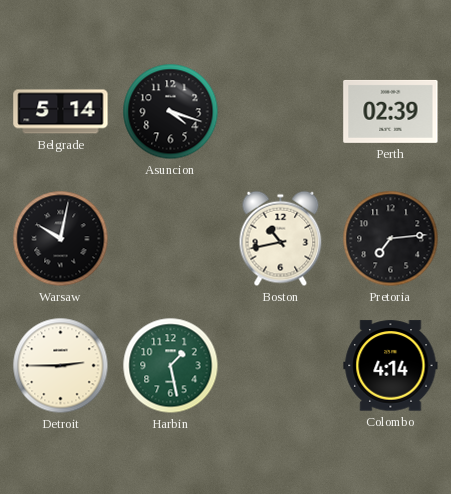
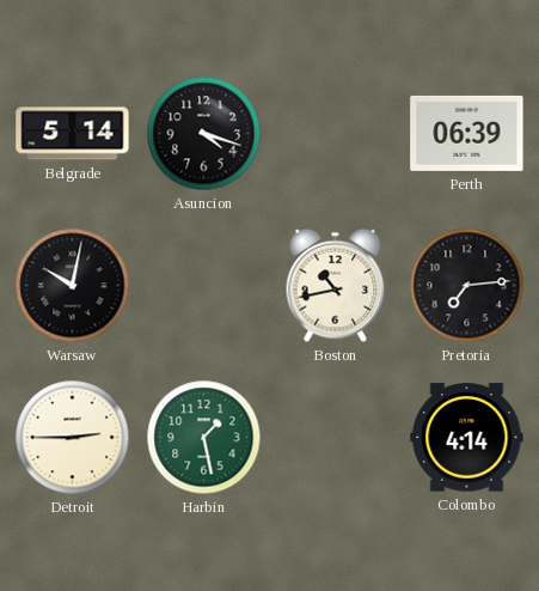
Perth: 02:39 -> 06:39 (467, 133)
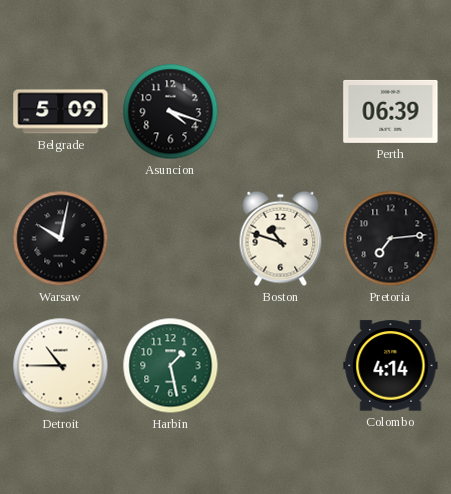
Belgrade: 5:14 -> 5:09 (61, 112)
Boston: 10:43 -> 10:48 (281, 239)
Detroit: 2:45 -> 10:45 (61, 366)
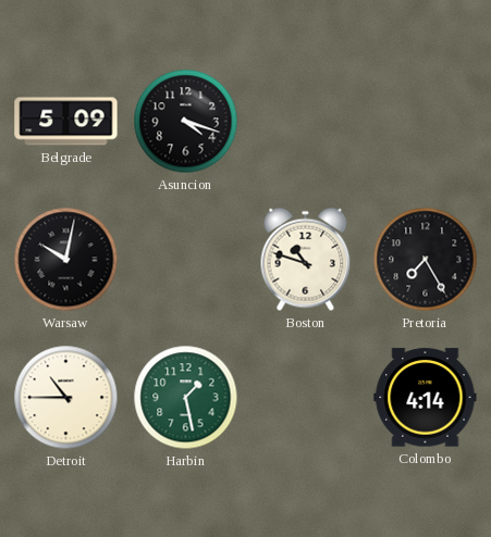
Perth: 06:39 -> none (391, 111)
Pretoria: 7:14 -> 7:25 (426, 260)
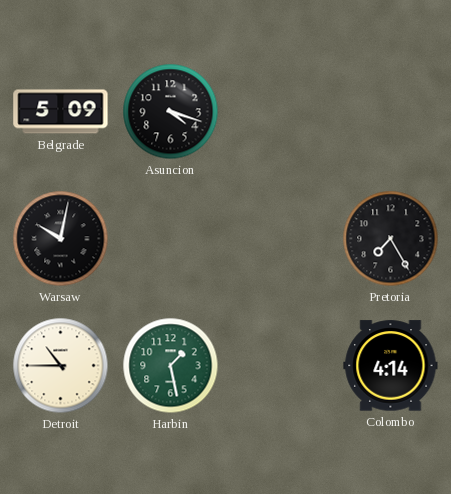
Boston: 10:48 -> none (306, 260)
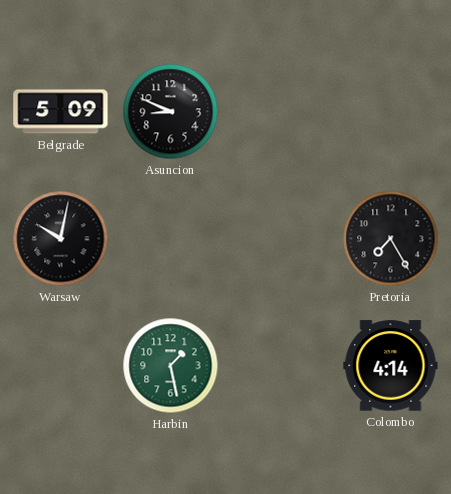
Asuncion: 4:18 -> 8:49 (171, 112)
Detroit: 10:45 -> none (61, 366)
